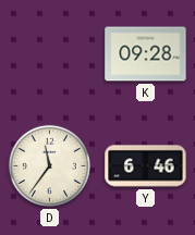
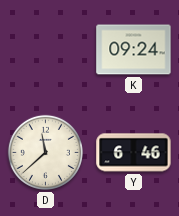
K: 09:28 -> 09:24 (134, 50)
D: 11:36 -> 11:38 (45, 152)
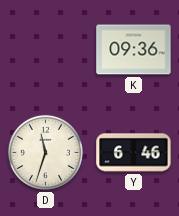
K: 09:24 -> 09:36 (134, 50)
D: 11:38 -> 11:33 (45, 152)
